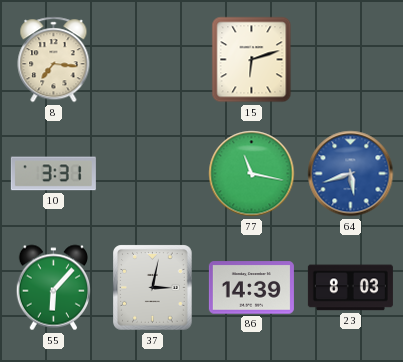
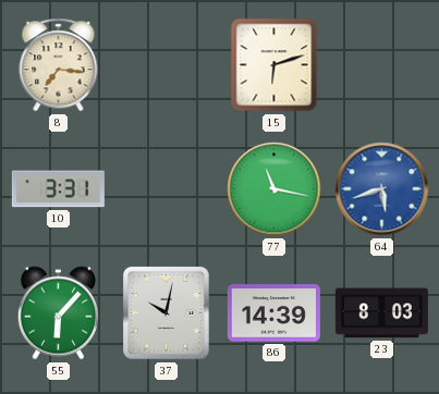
37: 3:02 -> 10:02 (167, 313)
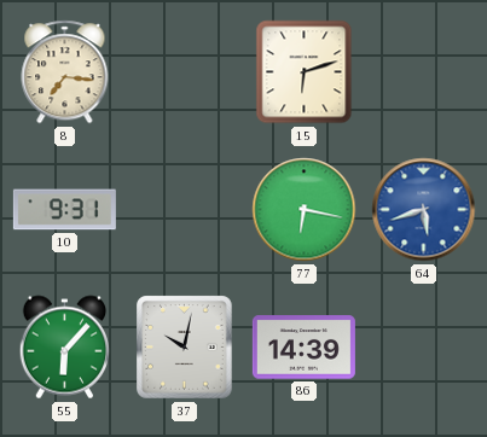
10: 3:31 -> 9:31 (64, 210)
77: 11:17 -> 6:17 (305, 210)
23: 8:03 -> none (381, 313)
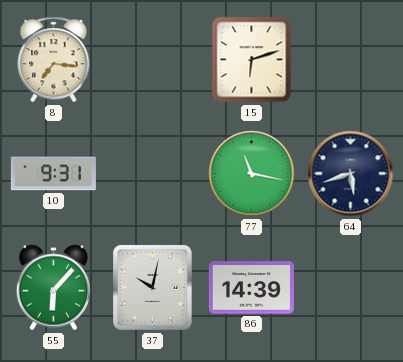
77: 6:17 -> 11:17 (252, 174)
64 dial: blue -> navy (351, 174)
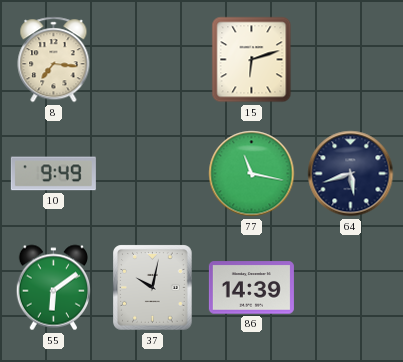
10: 9:31 -> 9:49 (53, 174)
55: 6:07 -> 6:09 (53, 288)
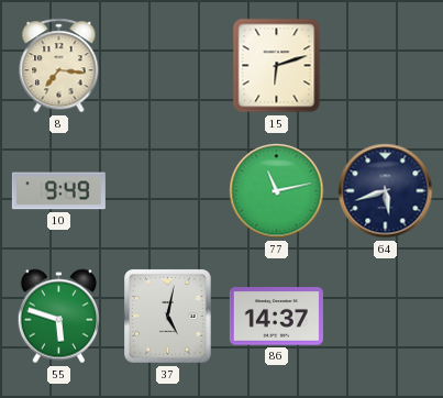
77: 11:17 -> 11:13 (277, 191)
55: 6:09 -> 5:48 (58, 317)
37: 10:02 -> 5:02 (168, 317)
86: 14:39 -> 14:37 (276, 317)
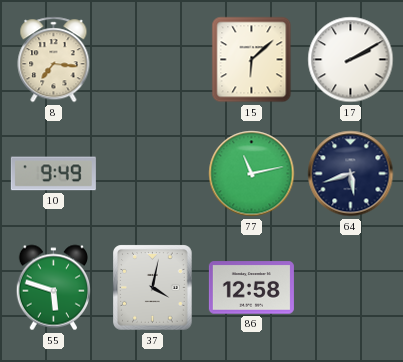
15: 6:12 -> 6:08 (252, 60)
17: none -> 2:10 (351, 60)
37: 5:02 -> 4:02 (153, 288)
86: 14:37 -> 12:58 (251, 288)
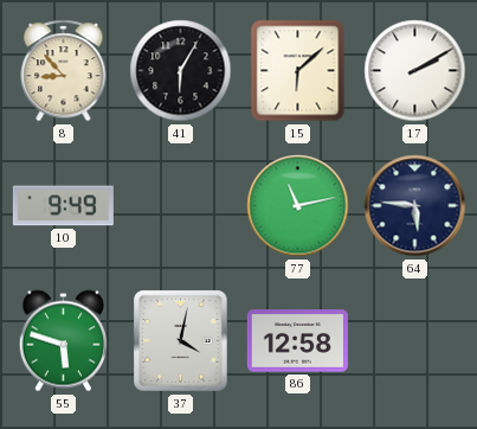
8: 7:16 -> 8:53 (64, 71)
41: none -> 6:05 (181, 71)
64: 5:42 -> 5:46 (415, 206)
